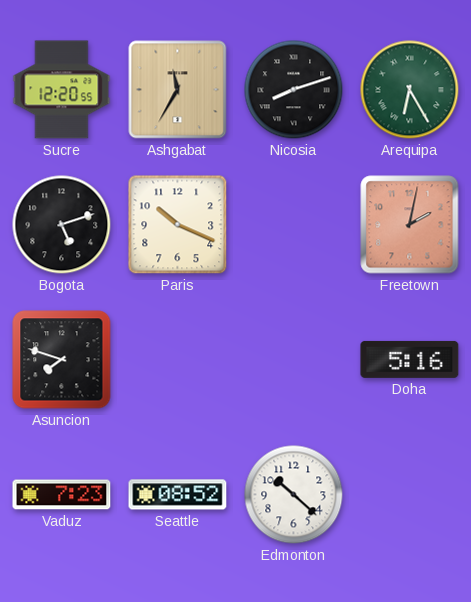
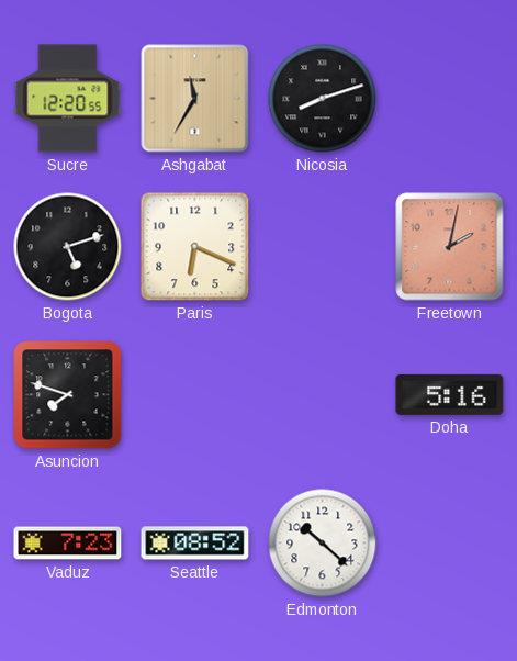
Arequipa: 6:25 -> none (410, 90)
Paris: 10:19 -> 6:19 (195, 247)
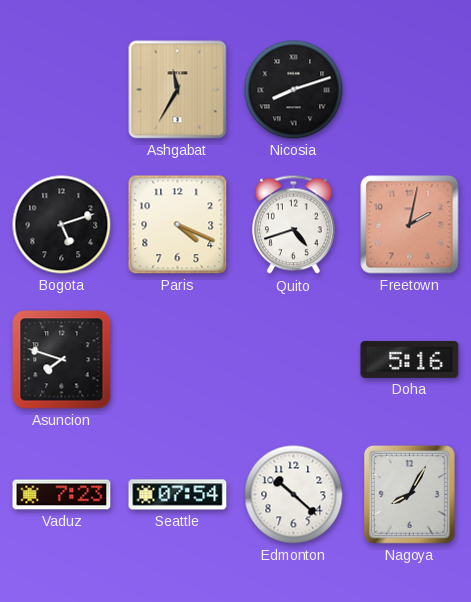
Sucre: 12:20 -> none (68, 99)
Paris: 6:19 -> 4:19 (178, 225)
Quito: none -> 4:42 (294, 225)
Seattle: 08:52 -> 07:54 (178, 495)
Nagoya: none -> 8:05 (409, 494)
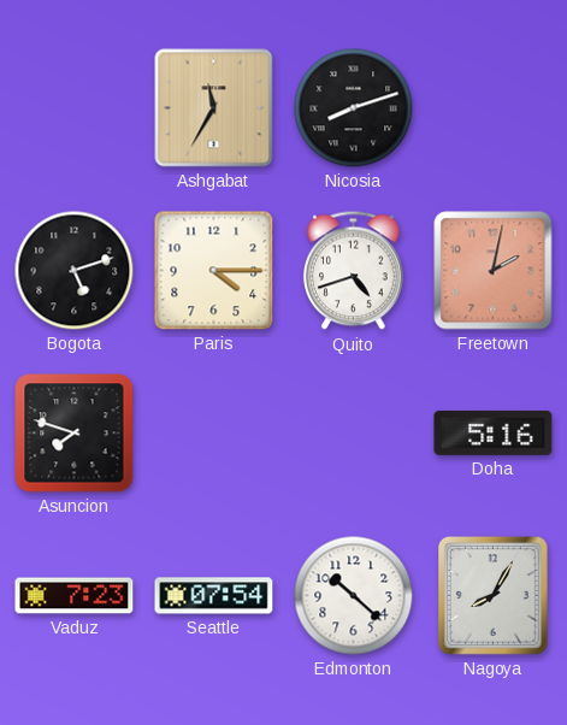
Paris: 4:19 -> 4:15 (214, 271)
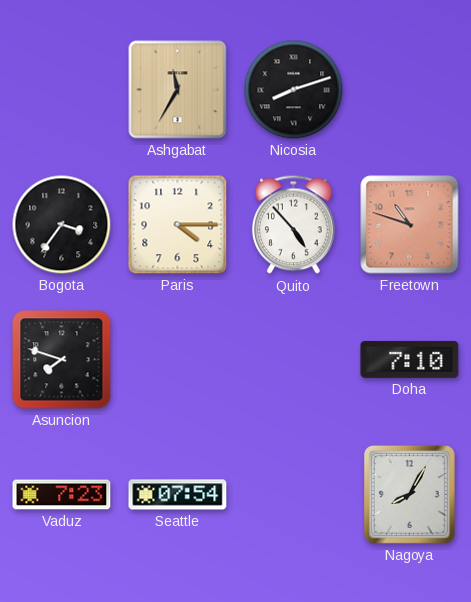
Bogota: 5:12 -> 3:36 (62, 225)
Quito: 4:42 -> 4:53 (294, 225)
Freetown: 2:02 -> 10:48 (410, 225)
Doha: 5:16 -> 7:10 (410, 359)
Edmonton: 10:22 -> none (354, 596)
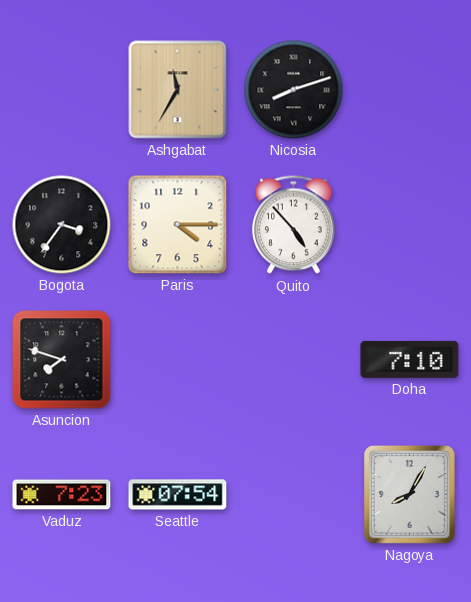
Freetown: 10:48 -> none (410, 225)
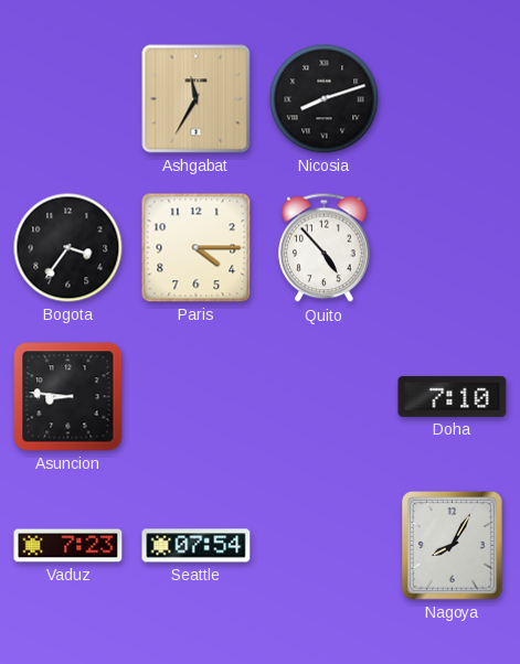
Asuncion: 7:48 -> 8:46 (68, 397)
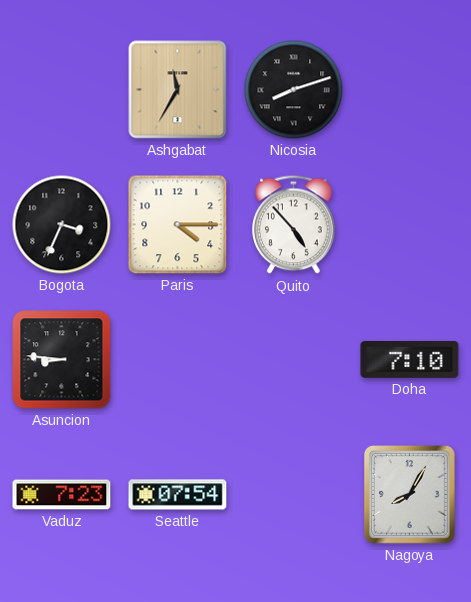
Bogota: 3:36 -> 3:34 (62, 225)
